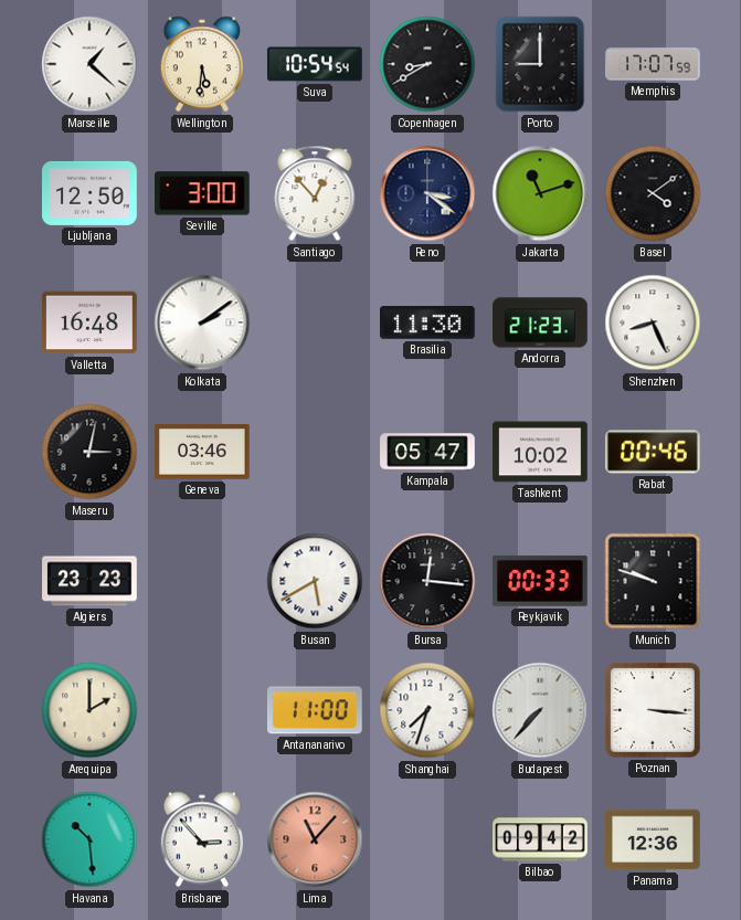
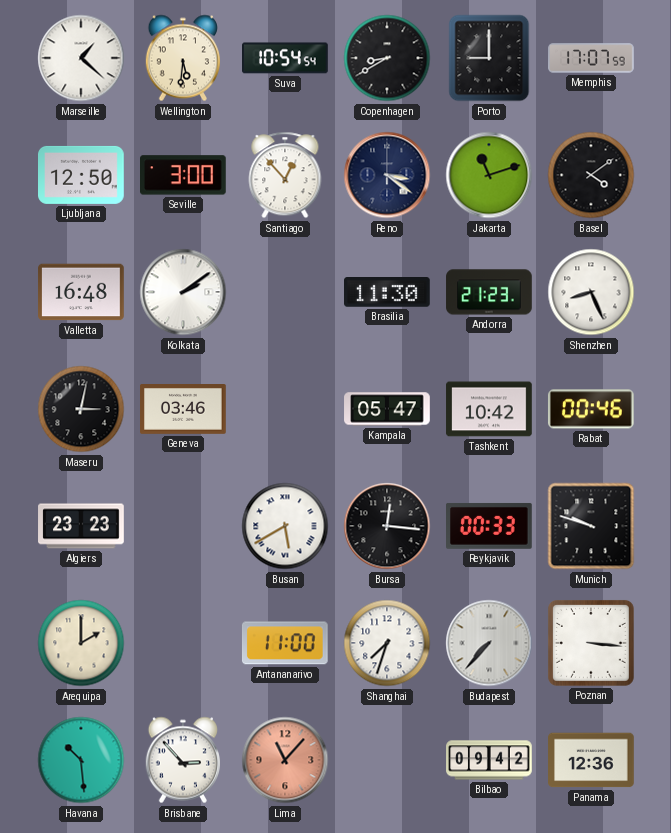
Tashkent: 10:02 -> 10:42 (489, 409)
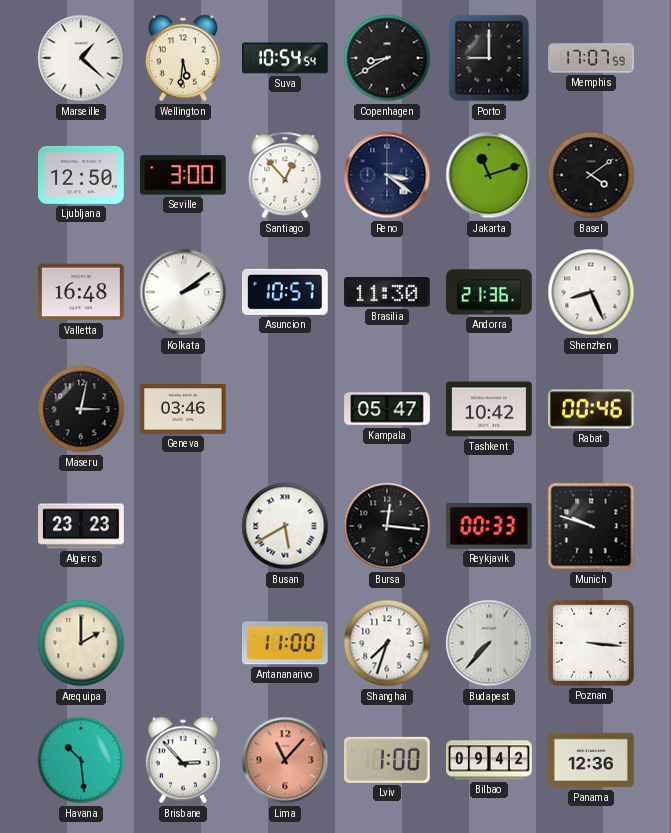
Asuncion: none -> 10:57 (286, 292)
Andorra: 21:23 -> 21:36 (489, 292)
Lviv: none -> 1:00 (388, 760)
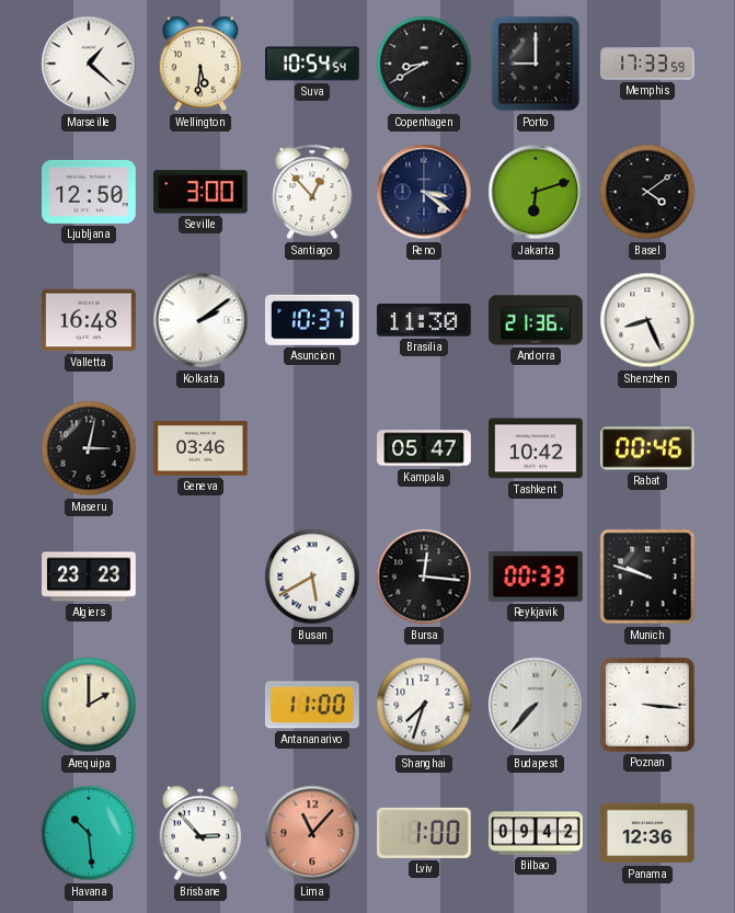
Memphis: 17:07 -> 17:33 (647, 64)
Jakarta: 11:12 -> 6:12 (536, 192)
Asuncion: 10:57 -> 10:37 (313, 320)
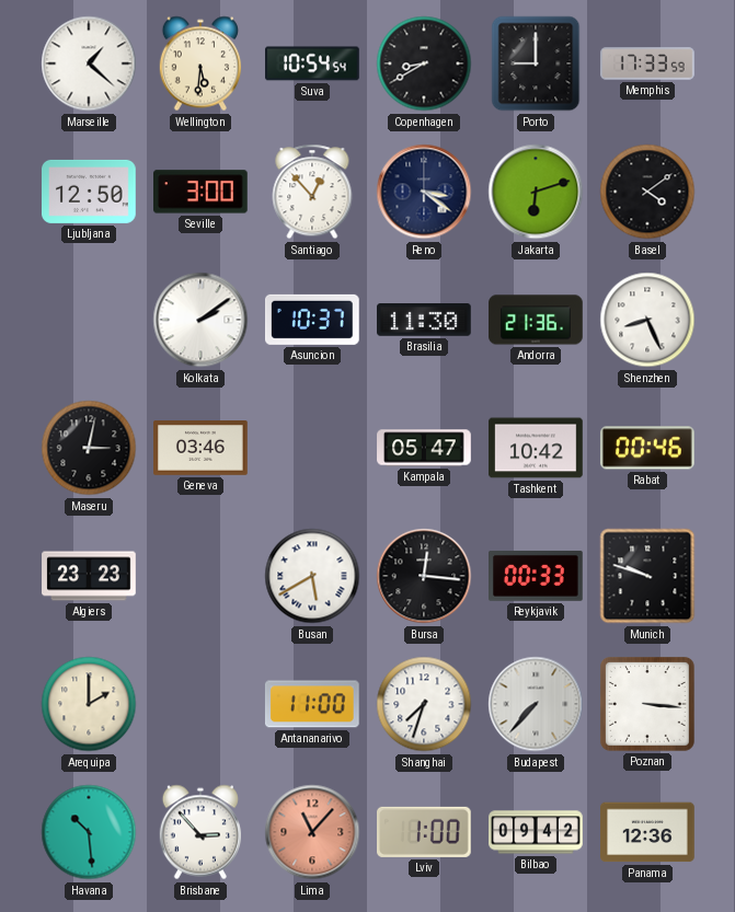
Valletta: 16:48 -> none (89, 320)
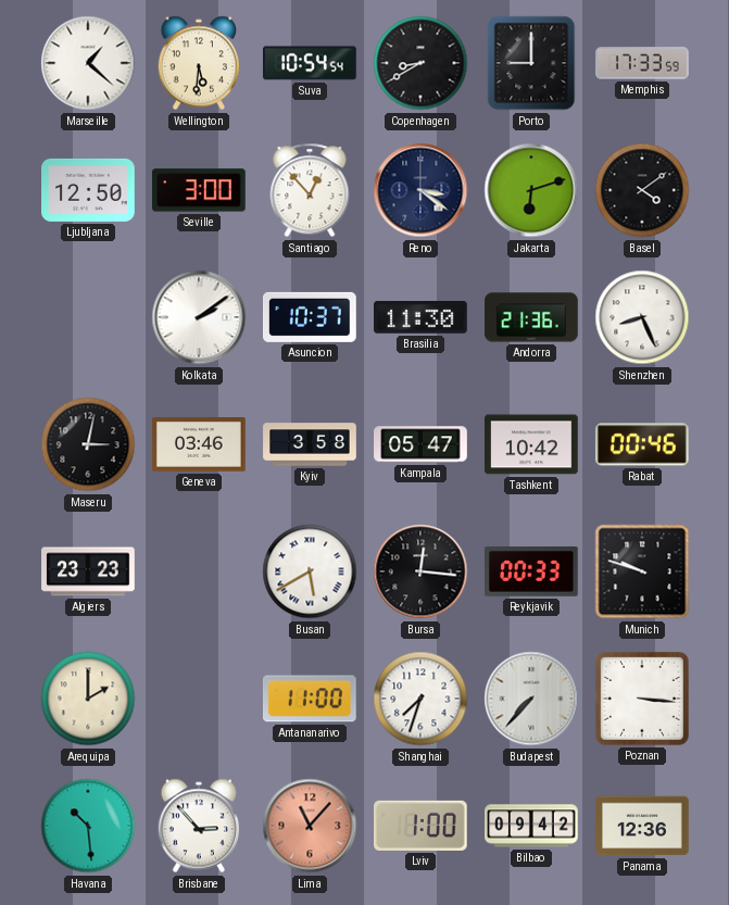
Kyiv: none -> 3:58 (310, 444)
